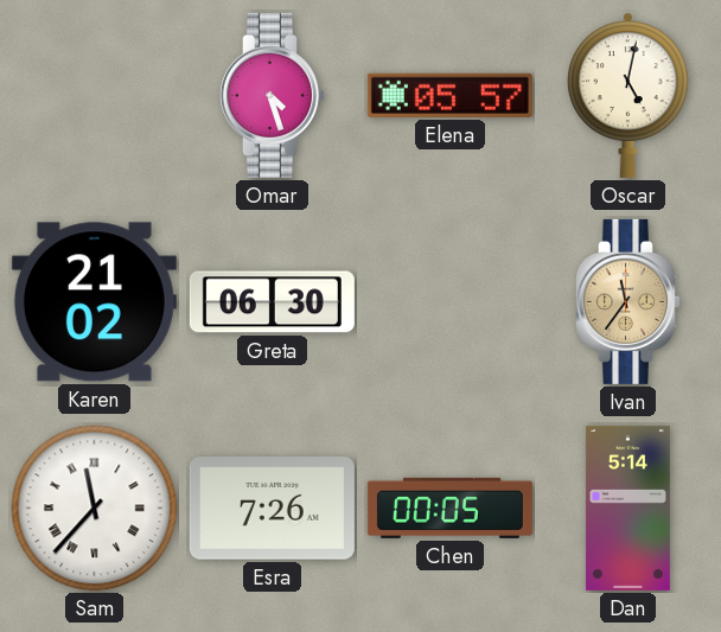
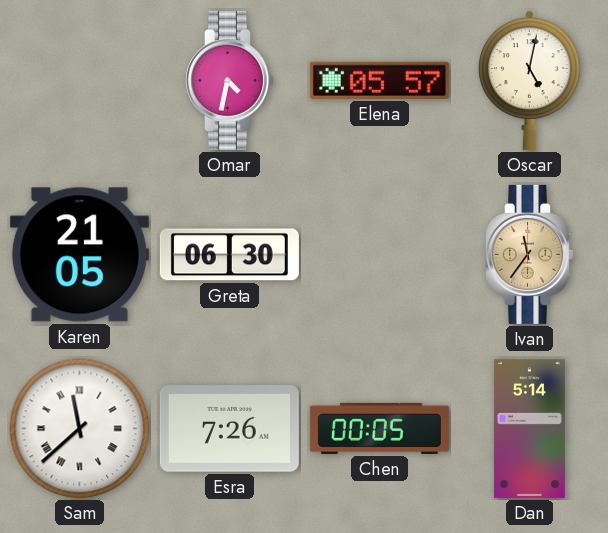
Omar: 4:27 -> 4:32 (229, 80)
Karen: 21:02 -> 21:05 (79, 255)
Sam: 11:37 -> 11:38 (80, 429)
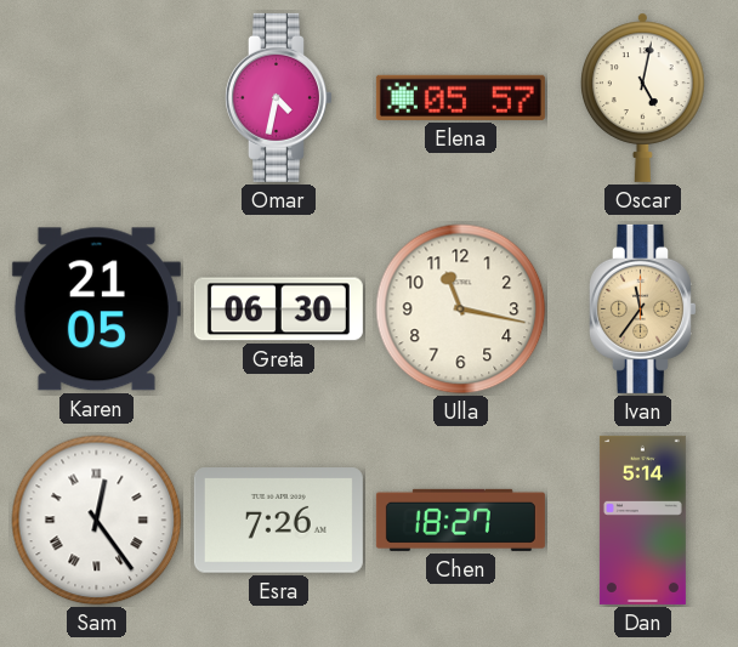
Ulla: none -> 11:17 (461, 310)
Sam: 11:38 -> 12:24 (97, 521)
Chen: 00:05 -> 18:27 (460, 520)
